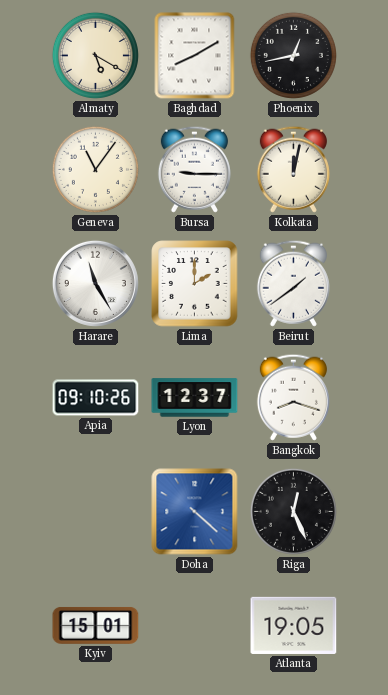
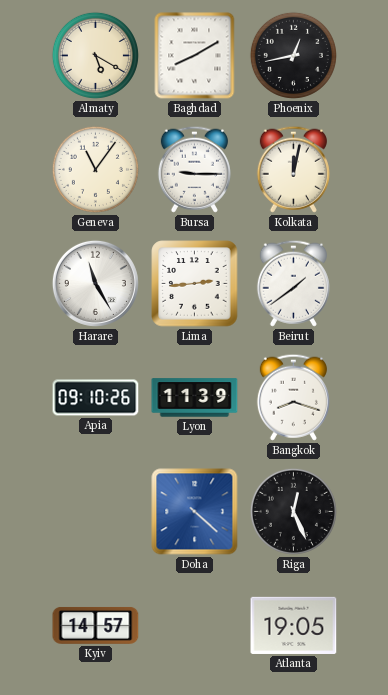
Lima: 2:00 -> 2:44 (195, 284)
Lyon: 12:37 -> 11:39 (195, 398)
Kyiv: 15:01 -> 14:57 (96, 625)
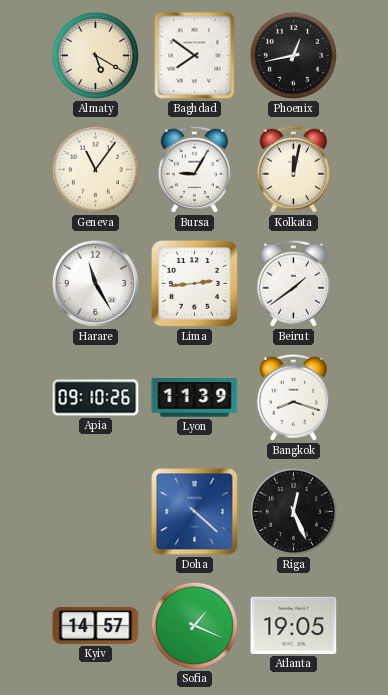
Baghdad: 8:10 -> 7:51 (195, 56)
Bursa: 9:15 -> 9:05 (194, 169)
Sofia: none -> 1:19 (194, 625)
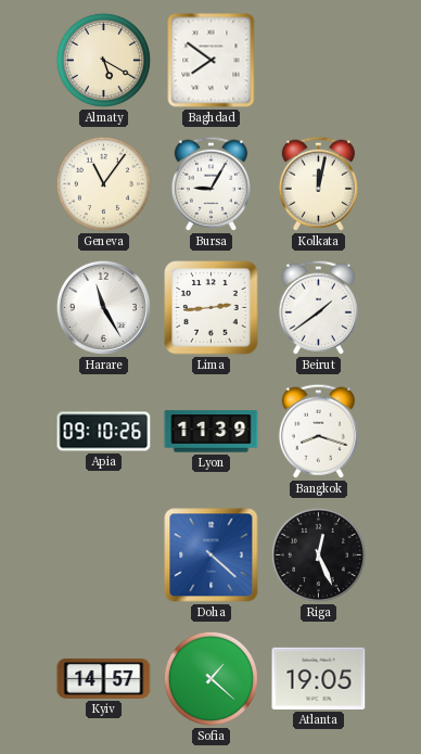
Phoenix: 12:43 -> none (293, 55)
Sofia: 1:19 -> 1:22 (210, 678)
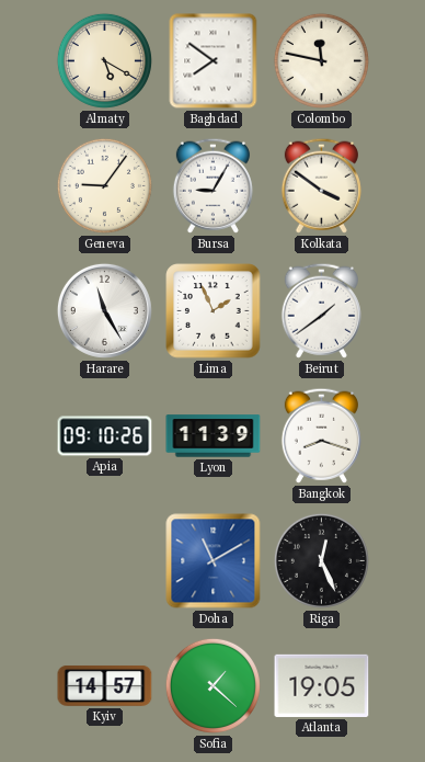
Colombo: none -> 11:47 (321, 60)
Geneva: 11:06 -> 9:06 (104, 185)
Kolkata: 12:02 -> 3:51 (321, 185)
Lima: 2:44 -> 1:56 (214, 311)
Doha: 4:22 -> 11:10 (214, 561)
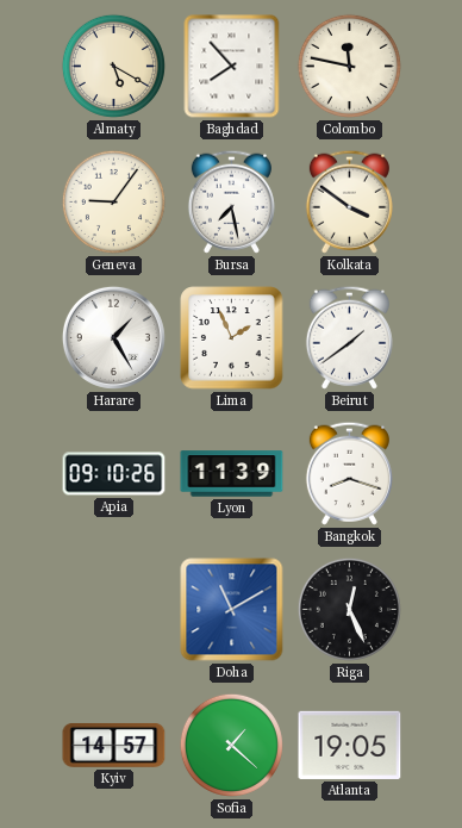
Baghdad: 7:51 -> 7:53 (232, 67)
Bursa: 9:05 -> 7:28 (231, 201)
Harare: 11:25 -> 1:25 (113, 337)
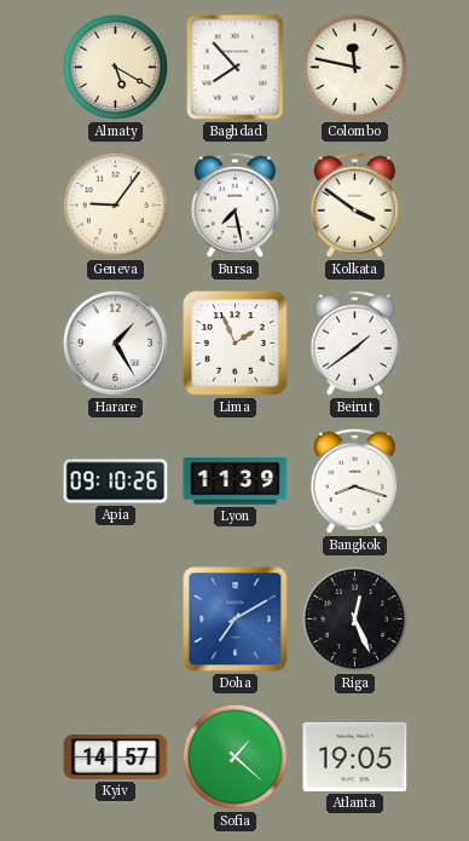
Doha: 11:10 -> 7:10 (236, 620)
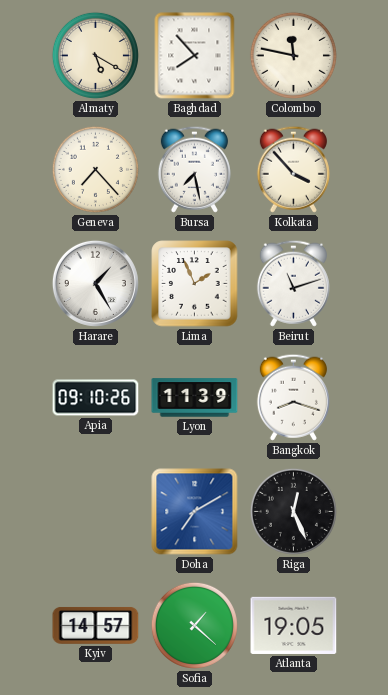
Geneva: 9:06 -> 7:23 (95, 169)
Kolkata: 3:51 -> 3:53 (293, 169)
Beirut: 1:39 -> 11:12 (293, 283)
